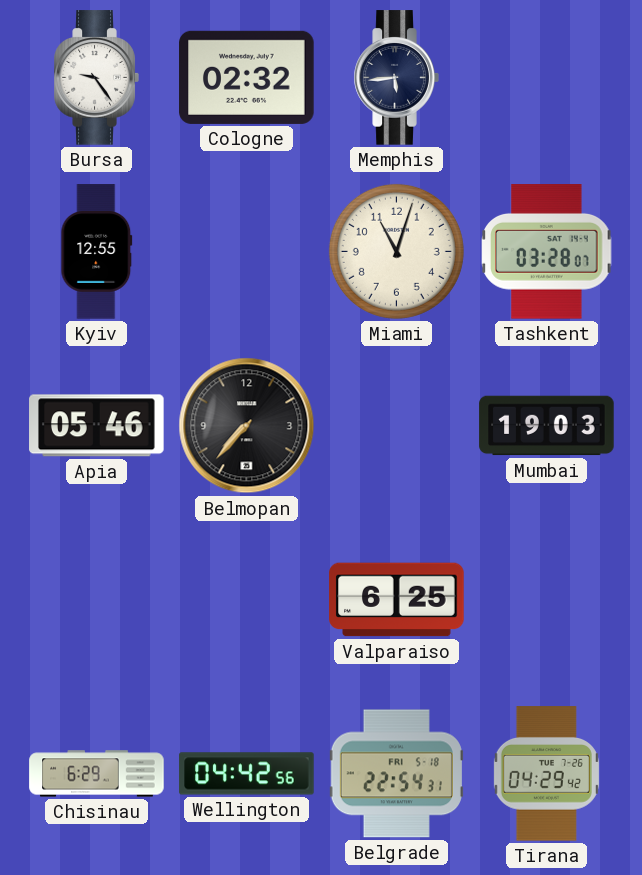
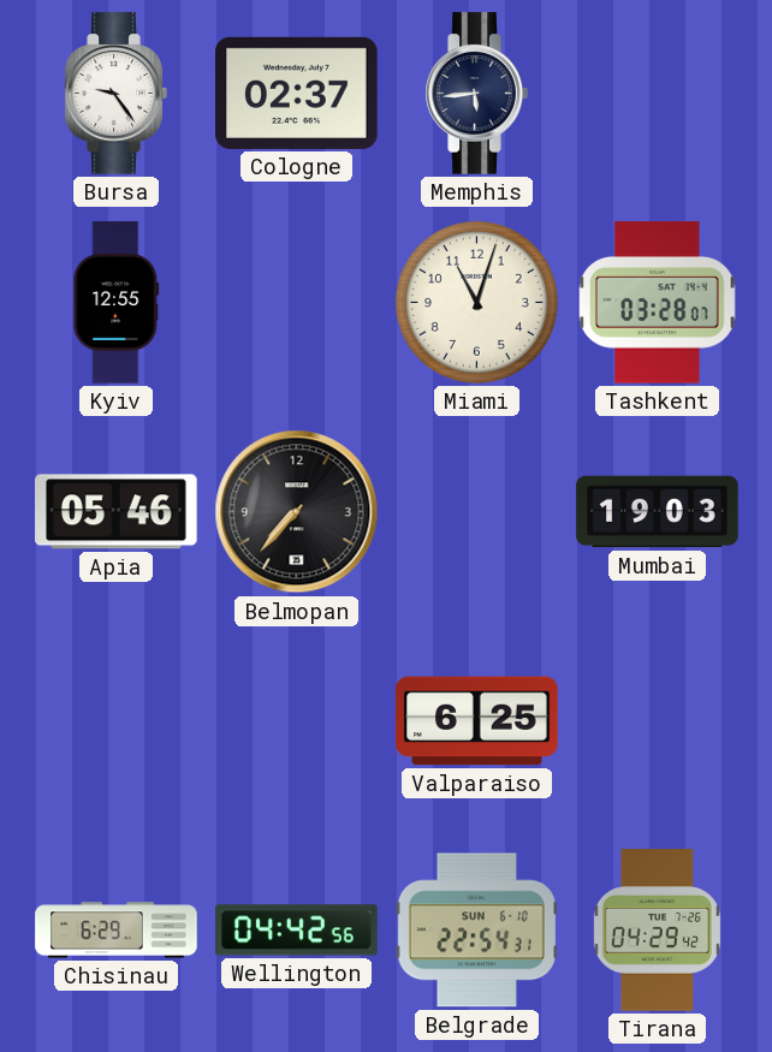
Cologne: 02:32 -> 02:37 (297, 93)
Belgrade date: FRI 5-18 -> SUN 6-10 (476, 931)
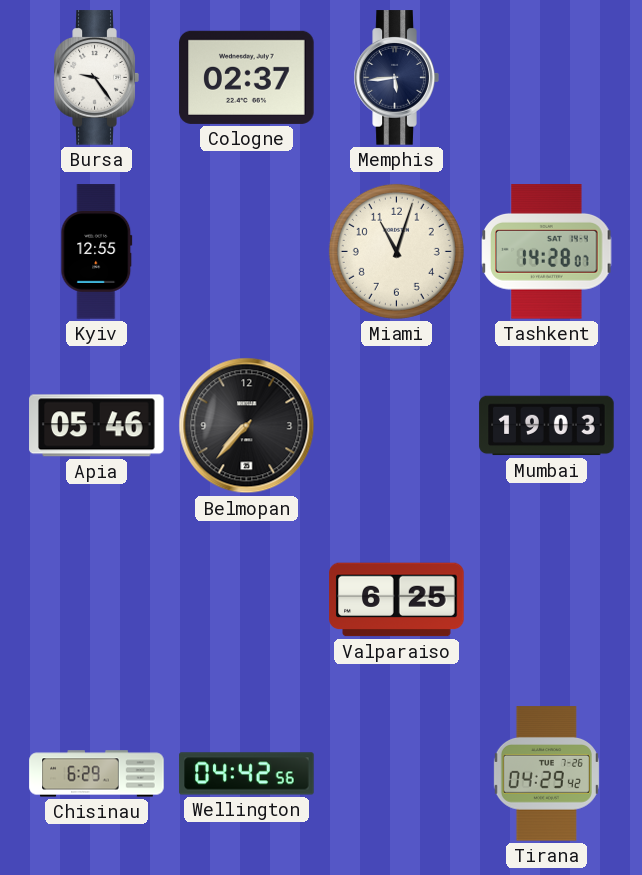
Tashkent: 03:28 -> 14:28 (547, 252)
Belgrade: 22:54 -> none (476, 931)
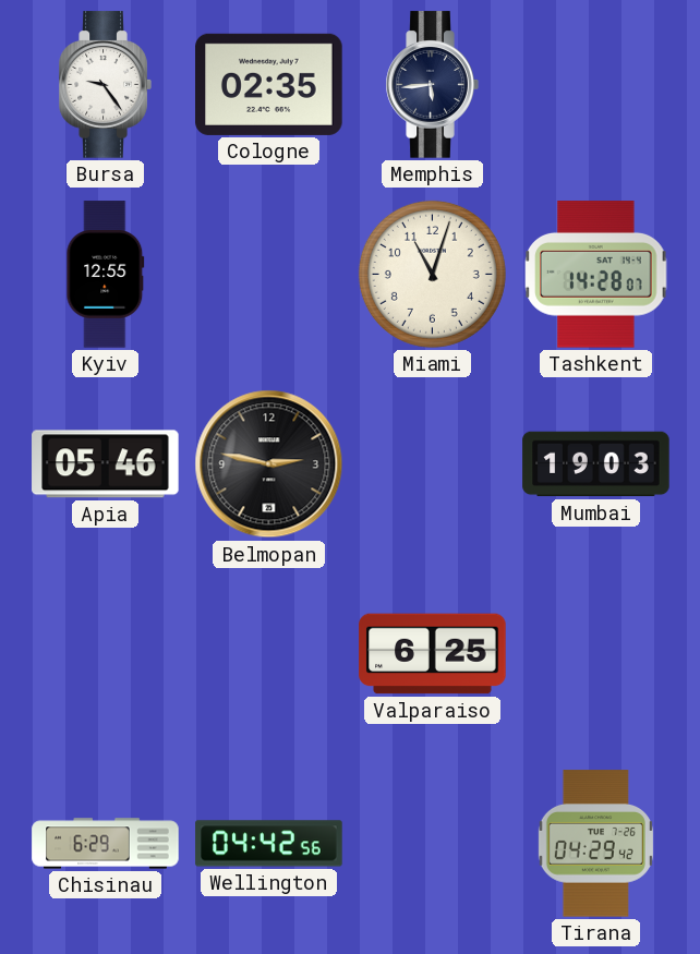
Cologne: 02:37 -> 02:35 (269, 84)
Belmopan: 7:37 -> 2:47 (269, 464)
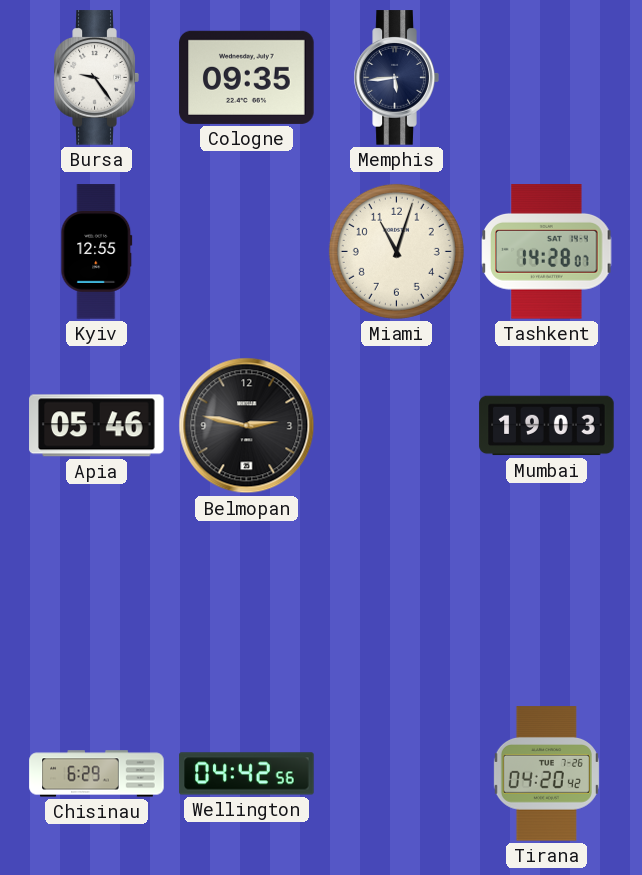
Cologne: 02:35 -> 09:35 (247, 77)
Valparaiso: 6:25 -> none (433, 654)
Tirana: 04:29 -> 04:20 (546, 774)
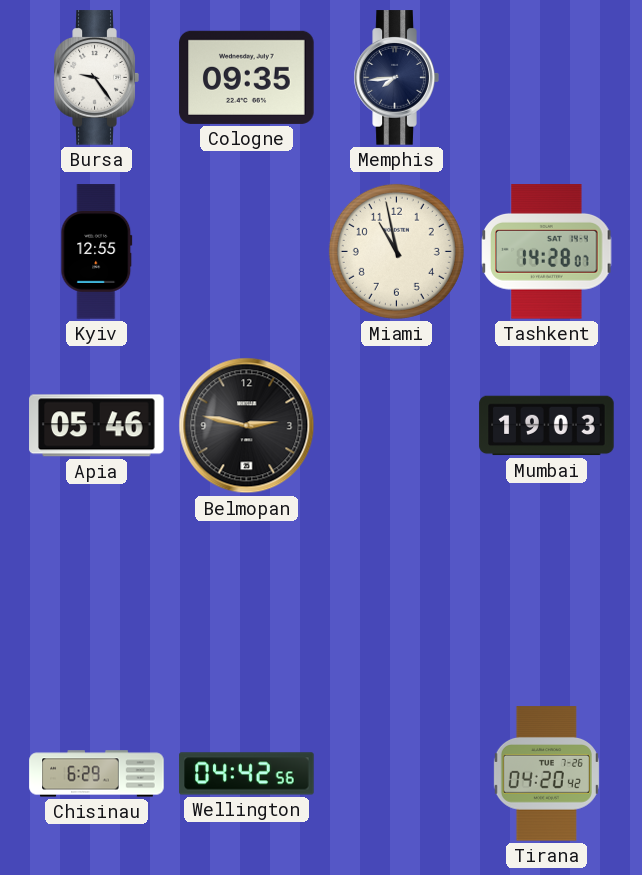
Memphis: 5:44 -> 7:44 (396, 78)
Miami: 11:03 -> 10:58 (396, 251)
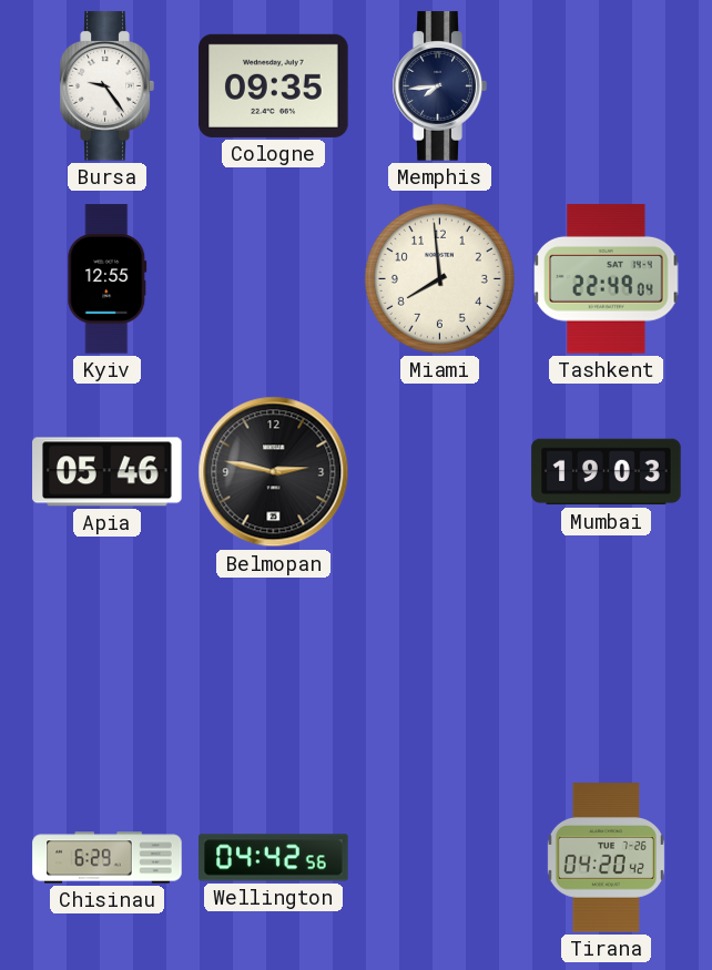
Miami: 10:58 -> 7:59 (439, 278)
Tashkent: 14:28 -> 22:49 (607, 279)
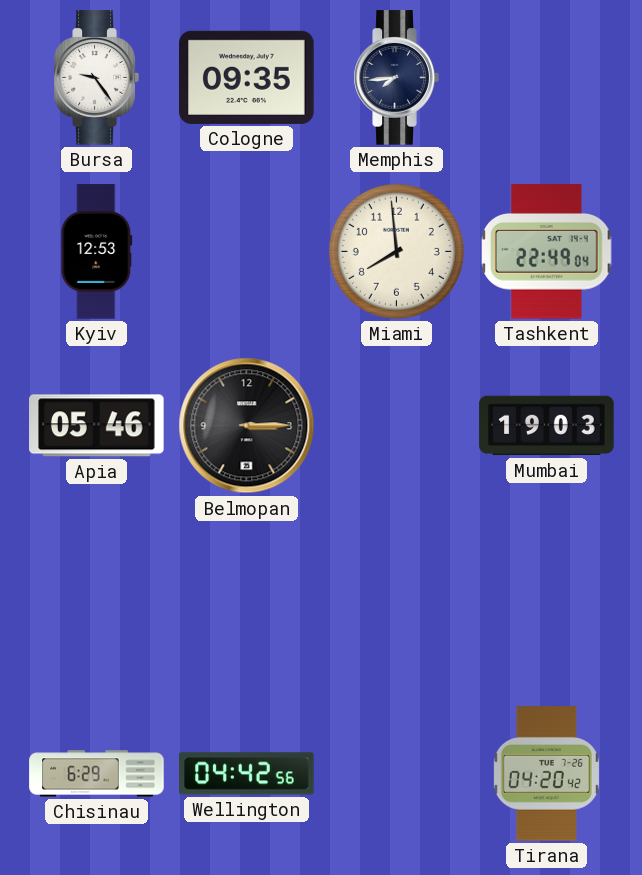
Kyiv: 12:55 -> 12:53 (97, 252)
Belmopan: 2:47 -> 3:15 (247, 426)
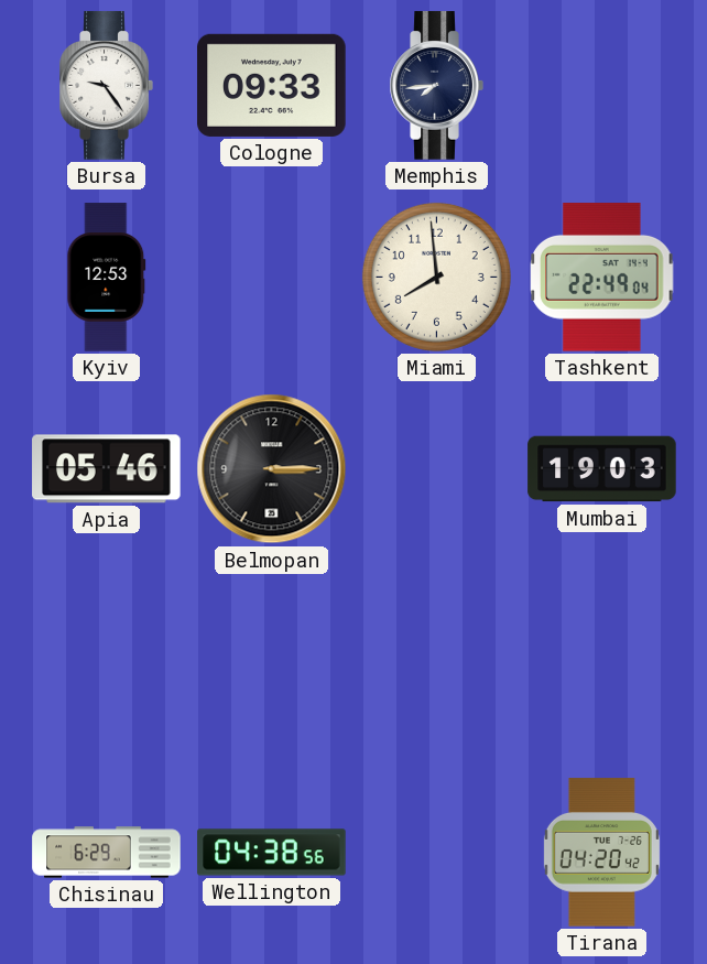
Cologne: 09:35 -> 09:33 (272, 85)
Wellington: 04:42 -> 04:38 (272, 853)
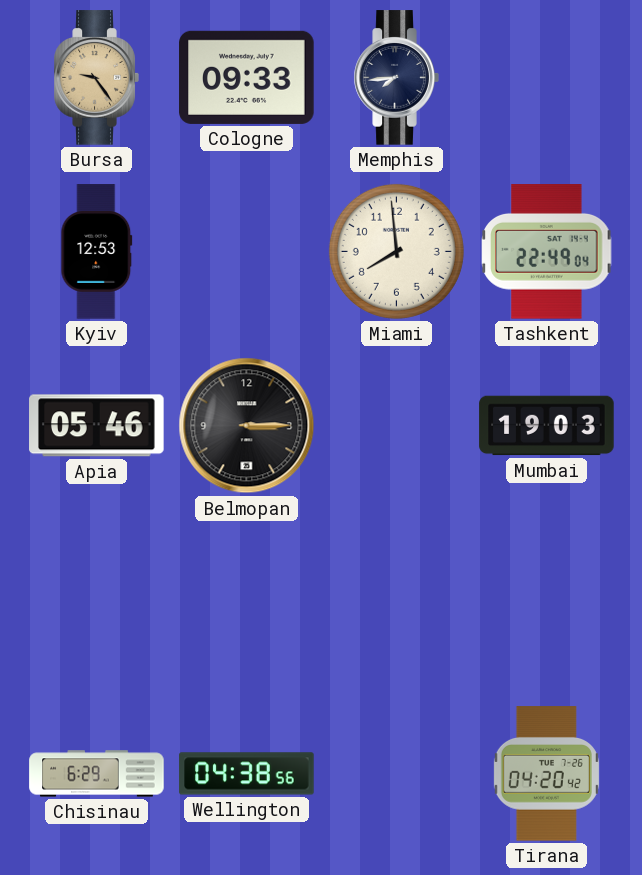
Bursa dial: white -> champagne (96, 78)
